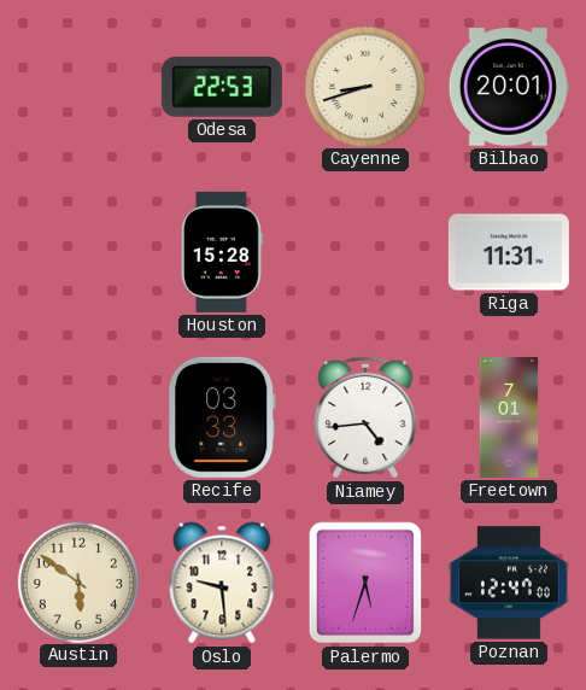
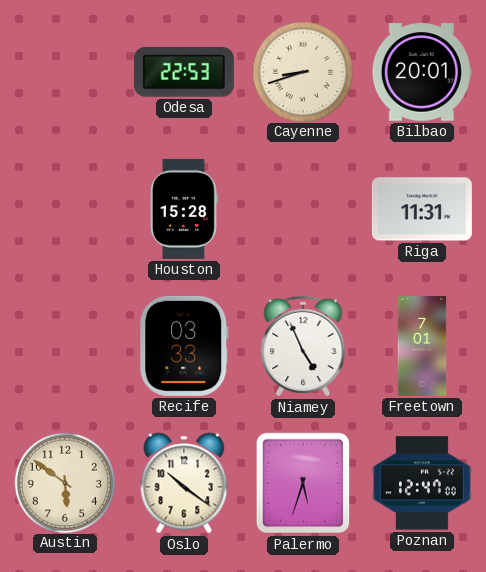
Niamey: 4:44 -> 4:56 (303, 346)
Oslo: 9:29 -> 10:21 (184, 483)
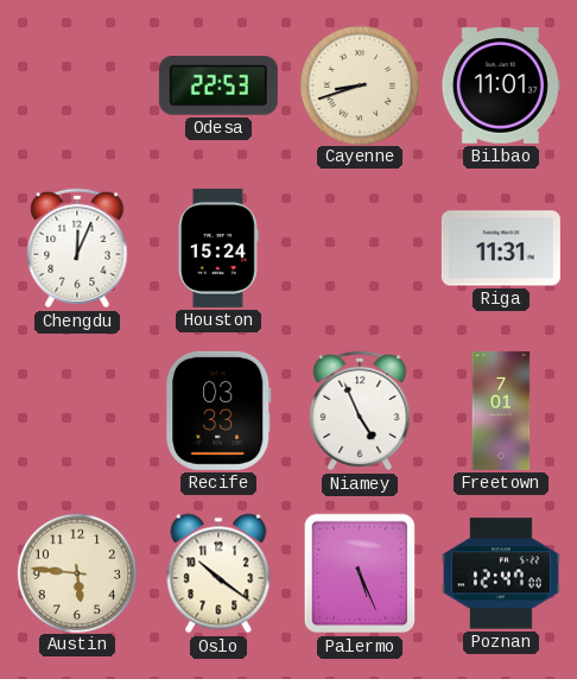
Bilbao: 20:01 -> 11:01 (501, 85)
Chengdu: none -> 12:04 (77, 248)
Houston: 15:28 -> 15:24 (220, 248)
Austin: 5:51 -> 5:46 (76, 572)
Palermo: 5:33 -> 5:26 (360, 573)
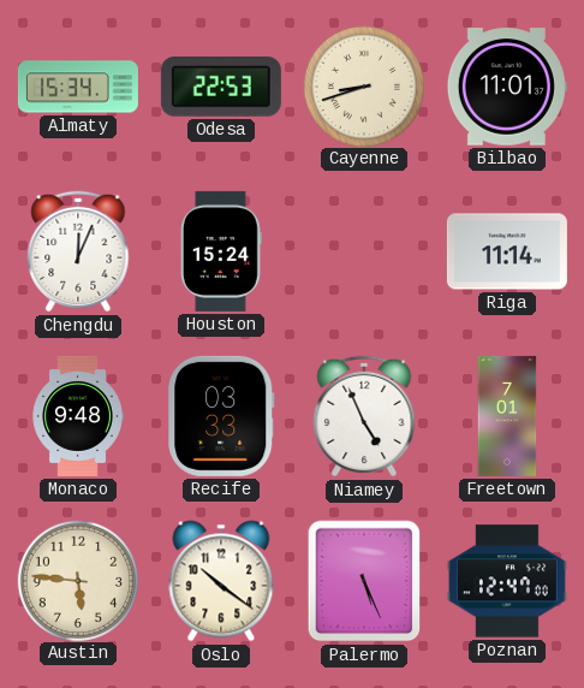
Almaty: none -> 15:34 (78, 87)
Riga: 11:31 -> 11:14 (507, 251)
Monaco: none -> 9:48 (78, 416)
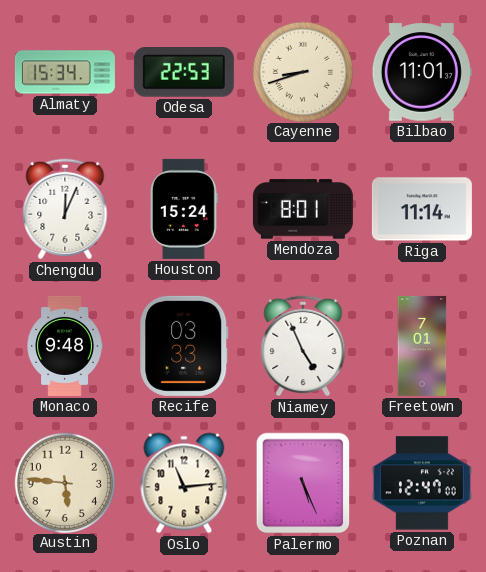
Mendoza: none -> 8:01 (303, 209)
Oslo: 10:21 -> 11:14 (184, 483)
